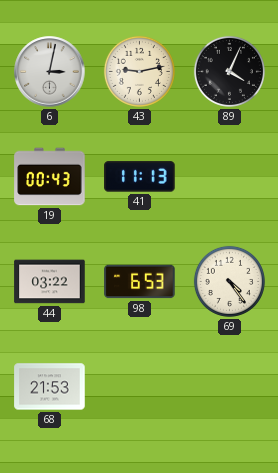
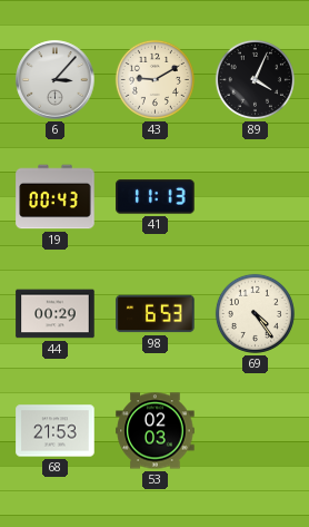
6: 3:02 -> 3:07 (56, 80)
43: 9:13 -> 9:10 (154, 79)
44: 03:22 -> 00:29 (56, 314)
53: none -> 02:03 (156, 431)
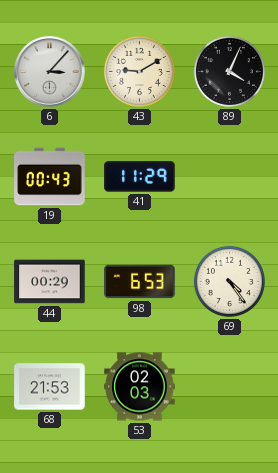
41: 11:13 -> 11:29 (140, 177)
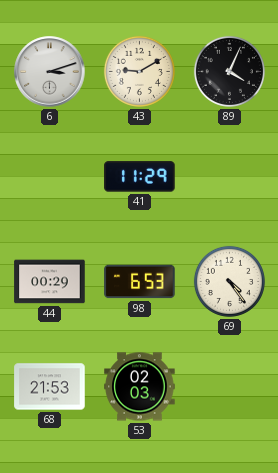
6: 3:07 -> 3:12 (50, 72)
19: 00:43 -> none (50, 177)
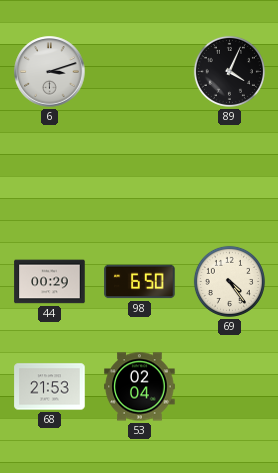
43: 9:10 -> none (139, 71)
41: 11:29 -> none (140, 177)
98: 6:53 -> 6:50 (140, 282)
53: 02:03 -> 02:04 (140, 387)
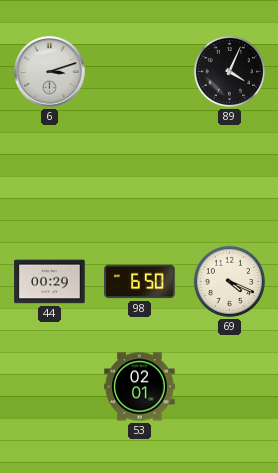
69: 4:24 -> 4:19 (229, 281)
68: 21:53 -> none (50, 387)
53: 02:04 -> 02:01 (140, 387)
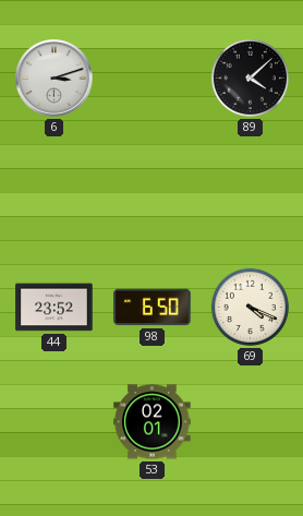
89: 4:04 -> 4:08 (250, 77)
44: 00:29 -> 23:52 (54, 308)
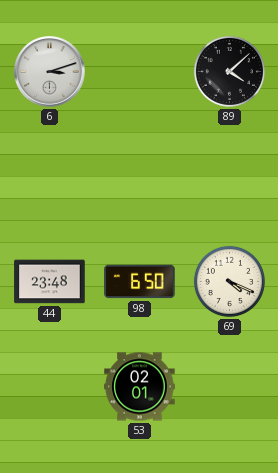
44: 23:52 -> 23:48 (50, 282)
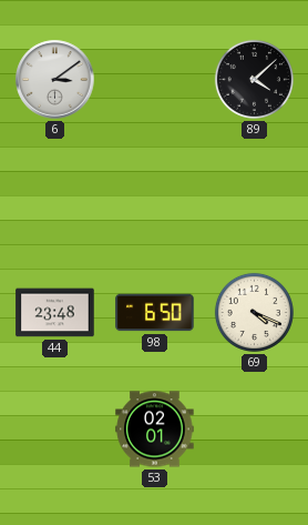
6: 3:12 -> 3:09 (55, 80)
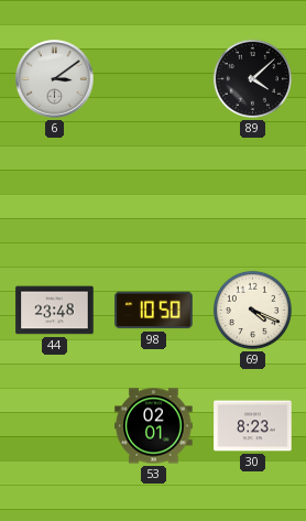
98: 6:50 -> 10:50 (154, 311)
30: none -> 8:23 (253, 426)
